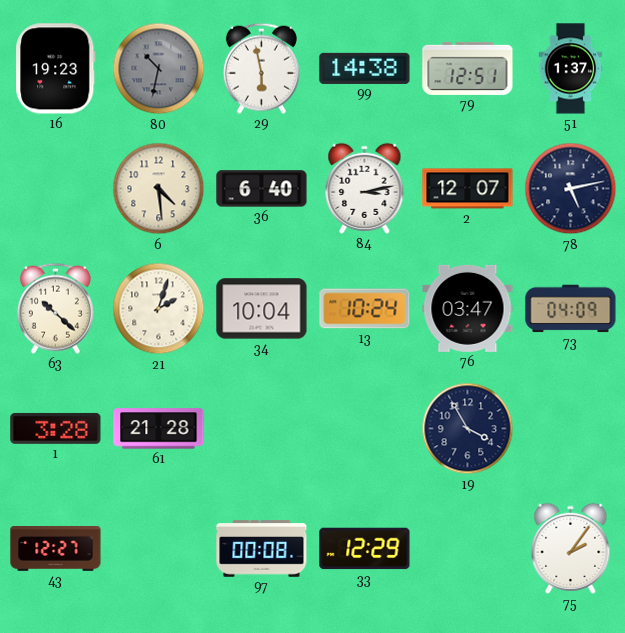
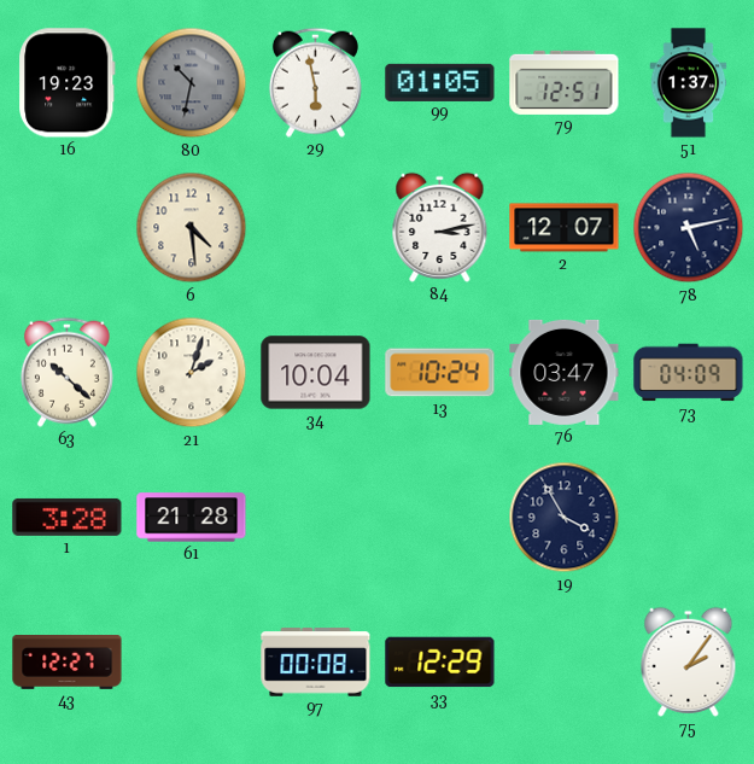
99: 14:38 -> 01:05 (440, 82)
36: 6:40 -> none (262, 189)
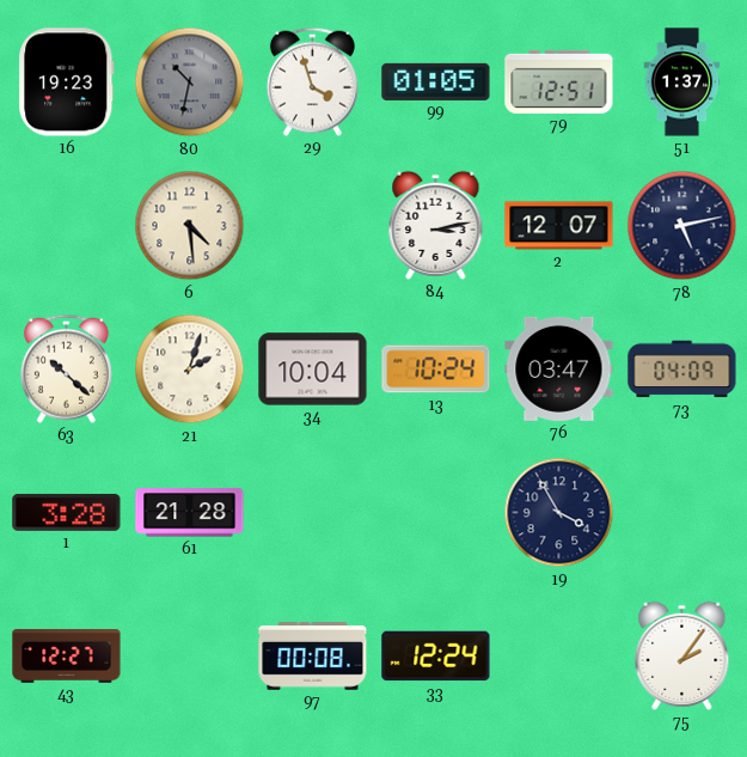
29: 5:58 -> 3:57 (312, 81)
33: 12:29 -> 12:24 (436, 657)
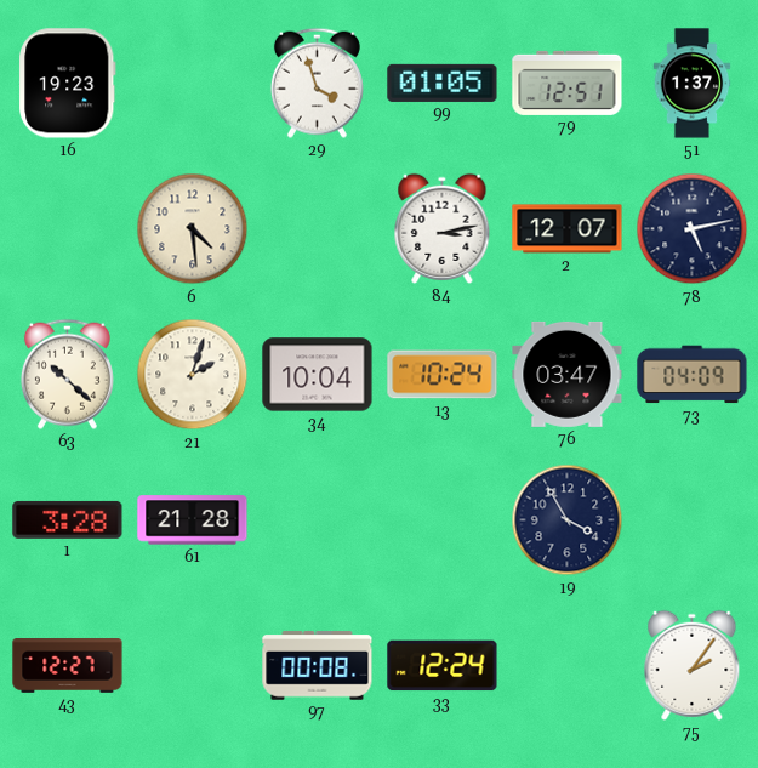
80: 10:32 -> none (190, 83)
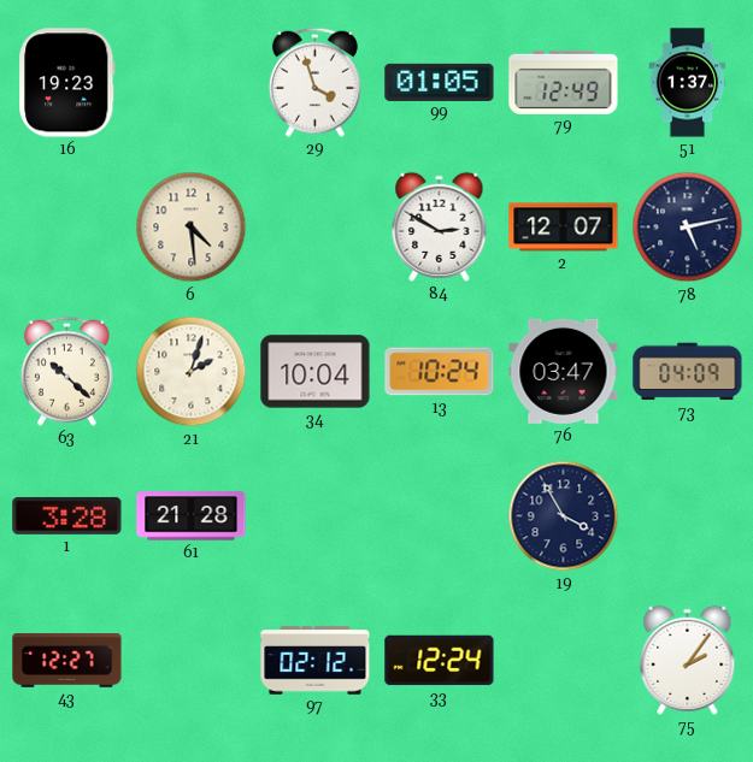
79: 12:51 -> 12:49 (564, 82)
84: 3:13 -> 2:50 (440, 226)
97: 00:08 -> 02:12 (316, 661)
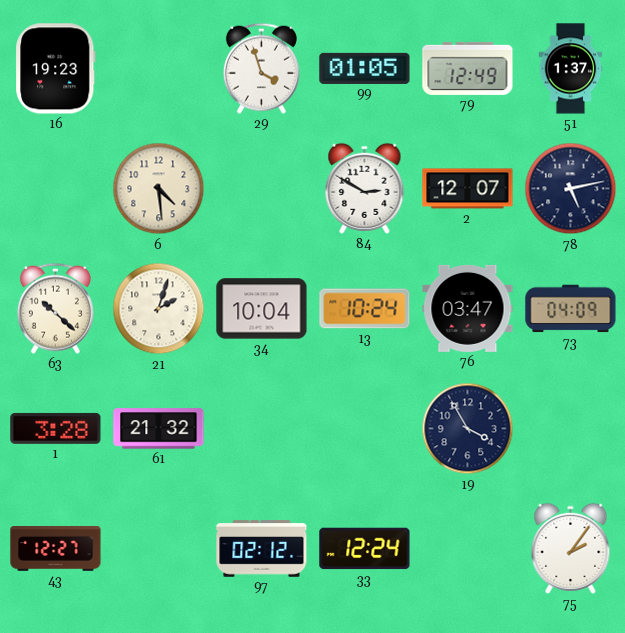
61: 21:28 -> 21:32 (159, 429)
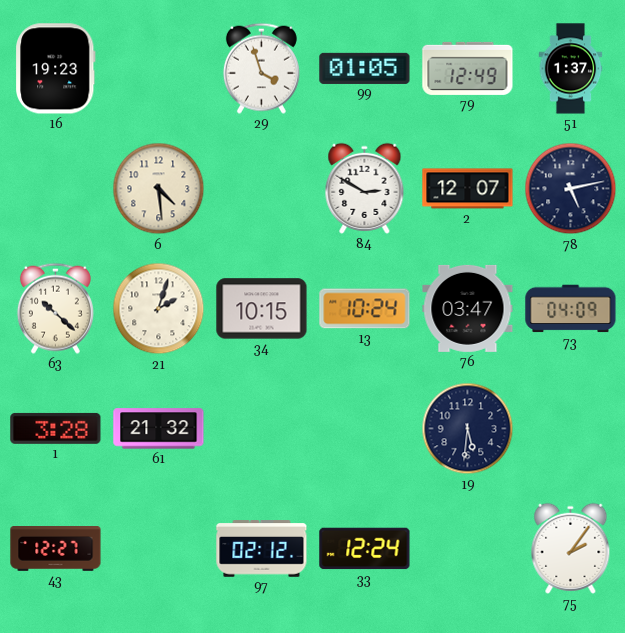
34: 10:04 -> 10:15 (262, 309)
19: 3:55 -> 5:31 (468, 429)
